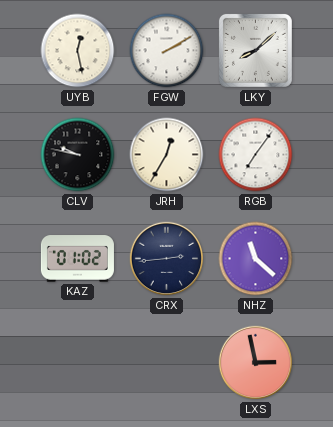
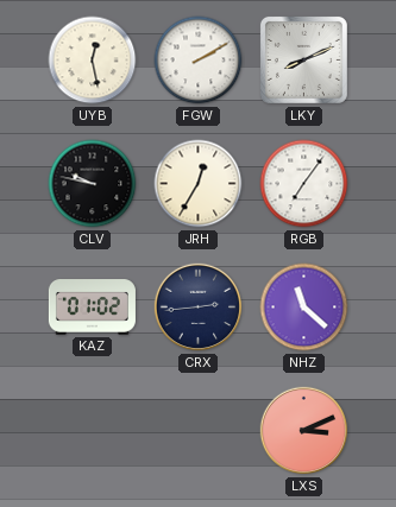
LKY: 8:08 -> 8:11 (303, 59)
LXS: 2:58 -> 3:11 (304, 431)
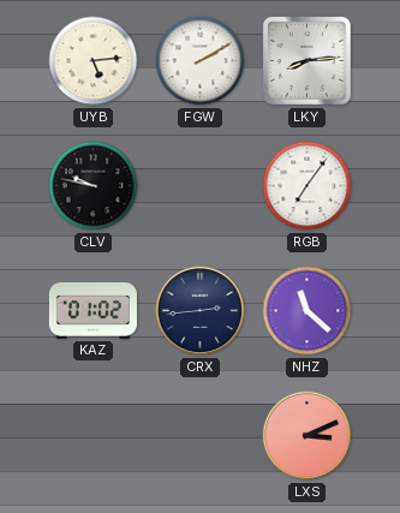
UYB: 12:28 -> 5:14 (94, 61)
LKY: 8:11 -> 8:14 (306, 60)
JRH: 12:35 -> none (199, 184)
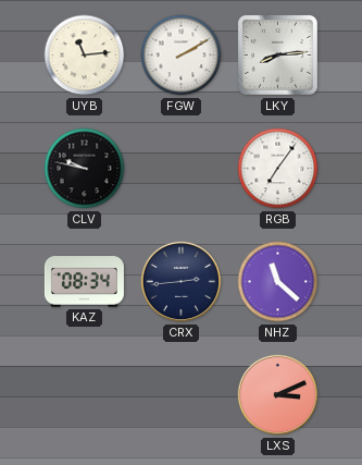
UYB: 5:14 -> 11:14 (85, 56)
KAZ: 01:02 -> 08:34 (84, 282)
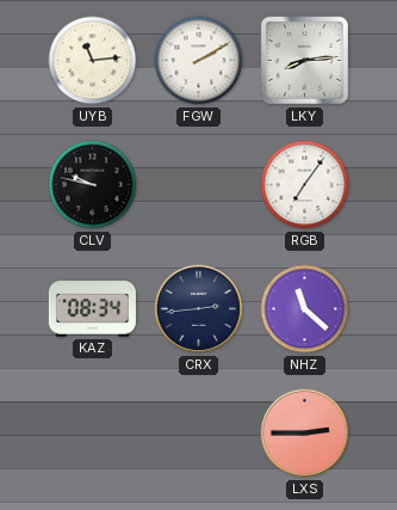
LXS: 3:11 -> 2:45 (305, 434)
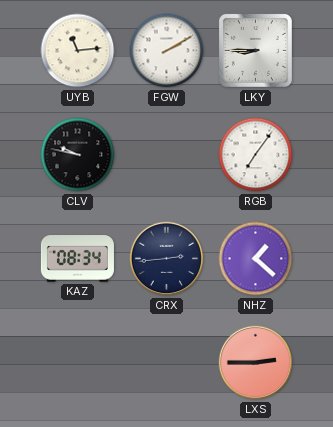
LKY: 8:14 -> 8:45 (255, 50)
NHZ: 11:22 -> 1:22 (256, 259)
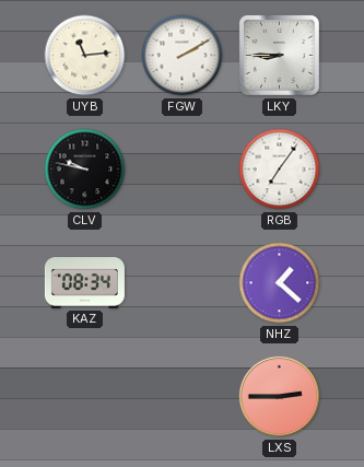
CRX: 2:44 -> none (167, 259)
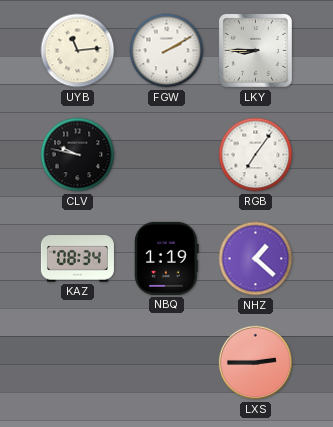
NBQ: none -> 1:19 (167, 258)
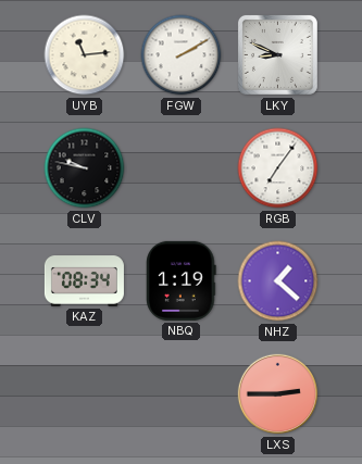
LKY: 8:45 -> 8:49 (277, 54)
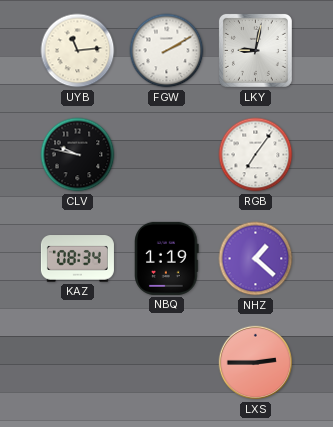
LKY: 8:49 -> 9:02 (255, 50)
